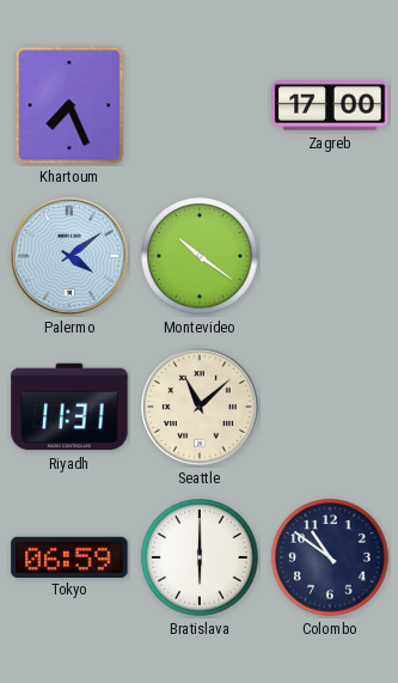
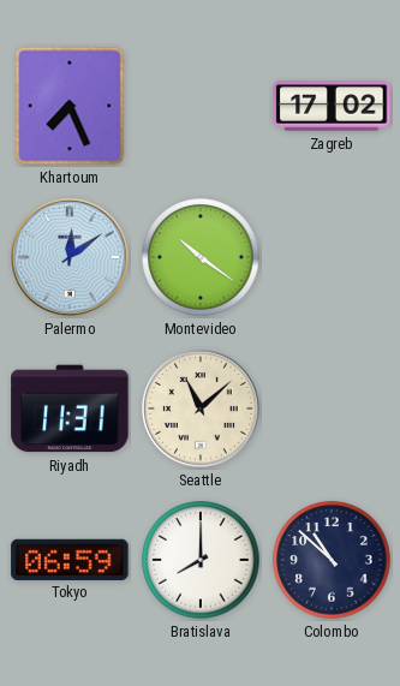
Zagreb: 17:00 -> 17:02 (332, 106)
Palermo: 4:09 -> 12:09 (71, 258)
Bratislava: 6:00 -> 8:00 (201, 560)
Colombo: 10:51 -> 10:52 (332, 560)
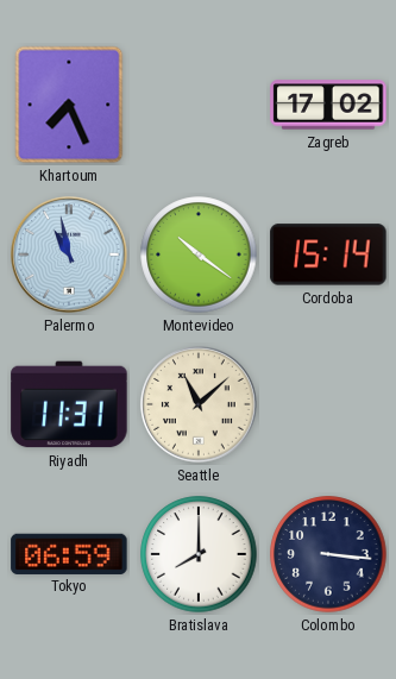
Palermo: 12:09 -> 10:58 (70, 256)
Cordoba: none -> 15:14 (328, 254)
Colombo: 10:52 -> 3:16 (328, 554)
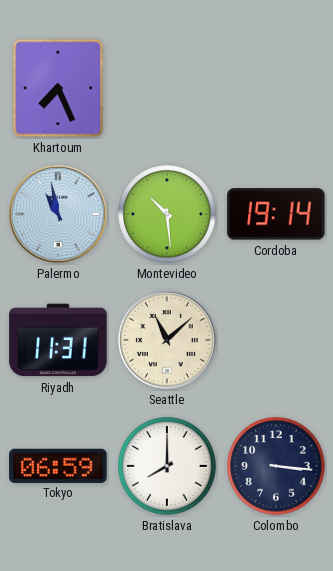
Zagreb: 17:02 -> none (328, 105)
Montevideo: 10:21 -> 10:29 (167, 214)
Cordoba: 15:14 -> 19:14 (276, 214)
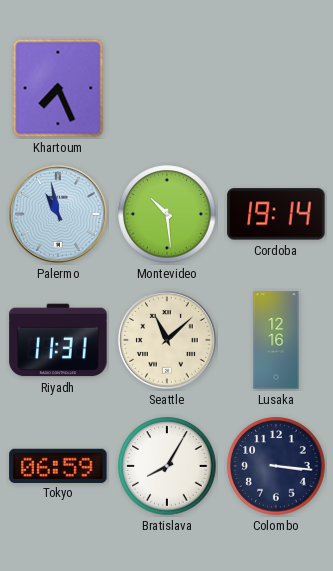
Lusaka: none -> 12:16 (276, 340)
Bratislava: 8:00 -> 8:05 (167, 466)
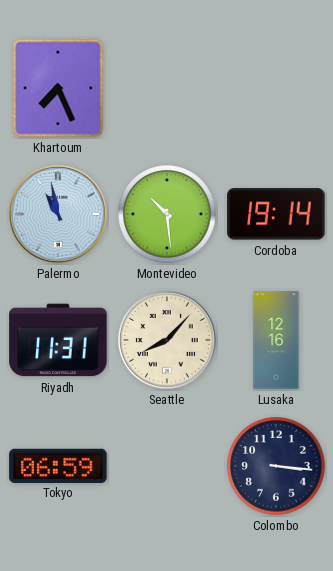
Seattle: 11:08 -> 8:07 (168, 341)
Bratislava: 8:05 -> none (167, 466)
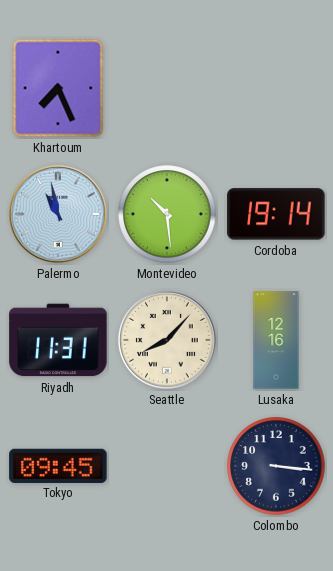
Tokyo: 06:59 -> 09:45 (58, 465)
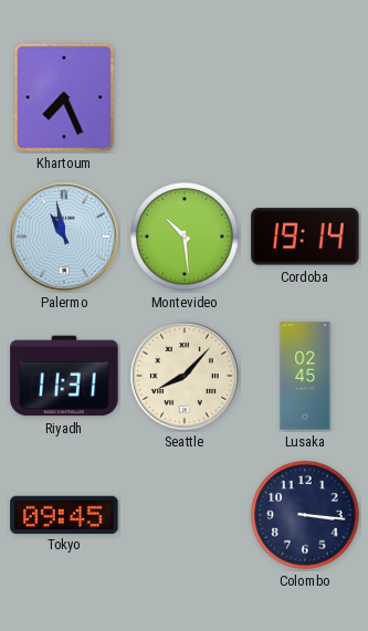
Lusaka: 12:16 -> 02:45 (305, 376)
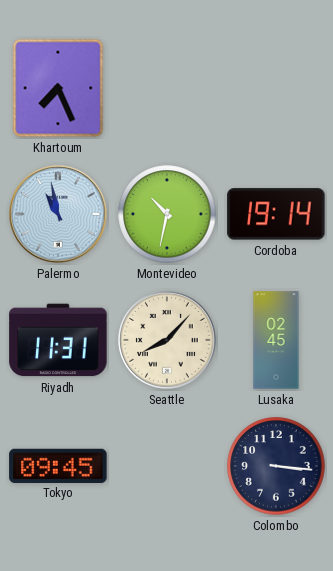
Montevideo: 10:29 -> 10:32 (167, 214)
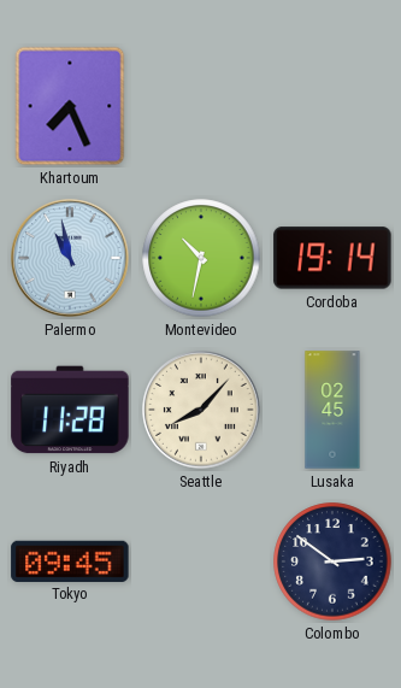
Riyadh: 11:31 -> 11:28 (70, 410)
Colombo: 3:16 -> 2:51 (332, 561)
